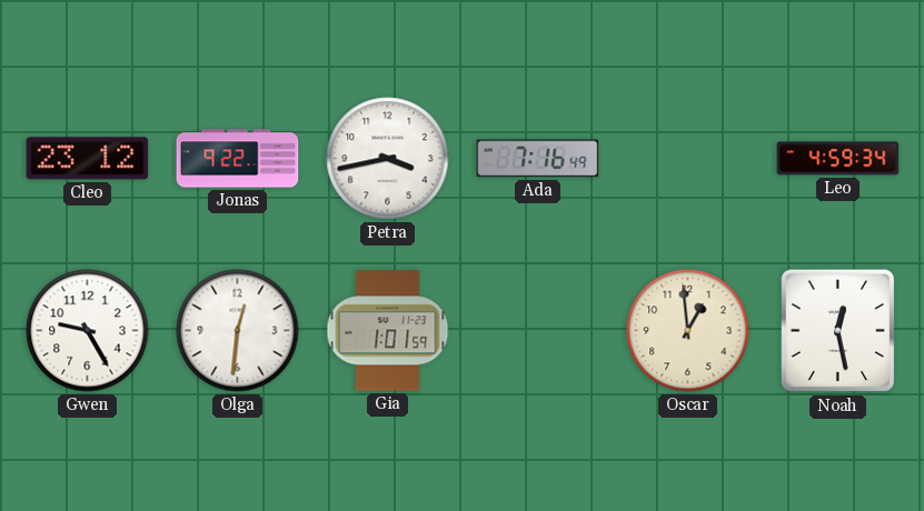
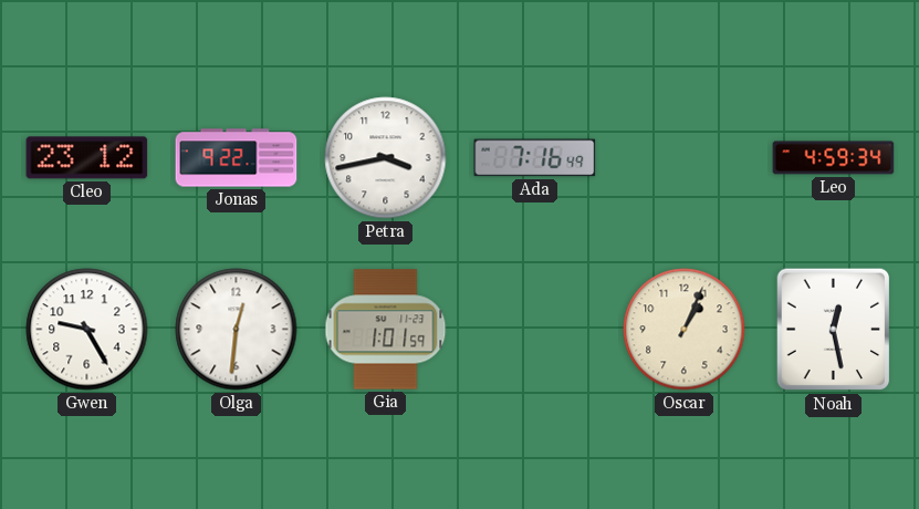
Oscar: 12:59 -> 1:04 (685, 330)
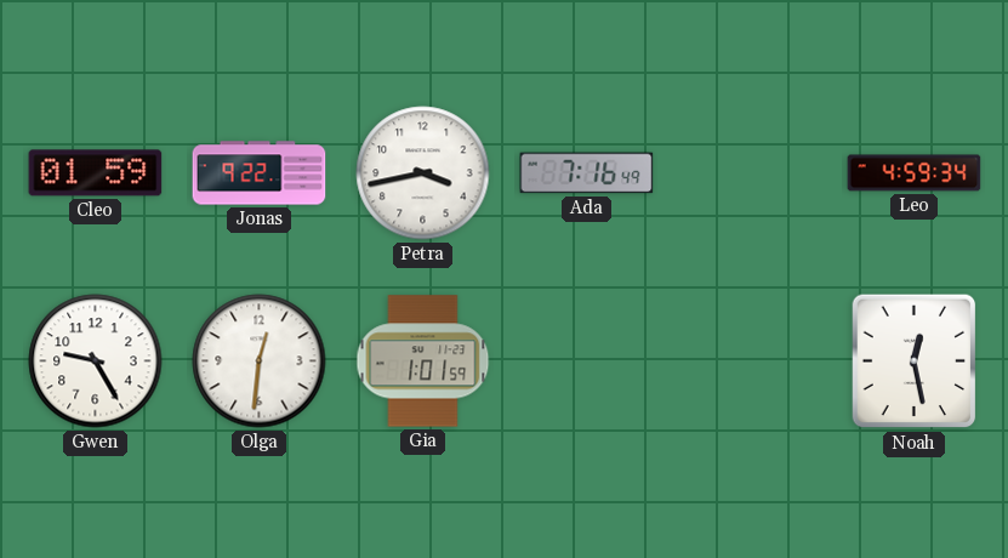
Cleo: 23:12 -> 01:59 (96, 173)
Oscar: 1:04 -> none (685, 330)
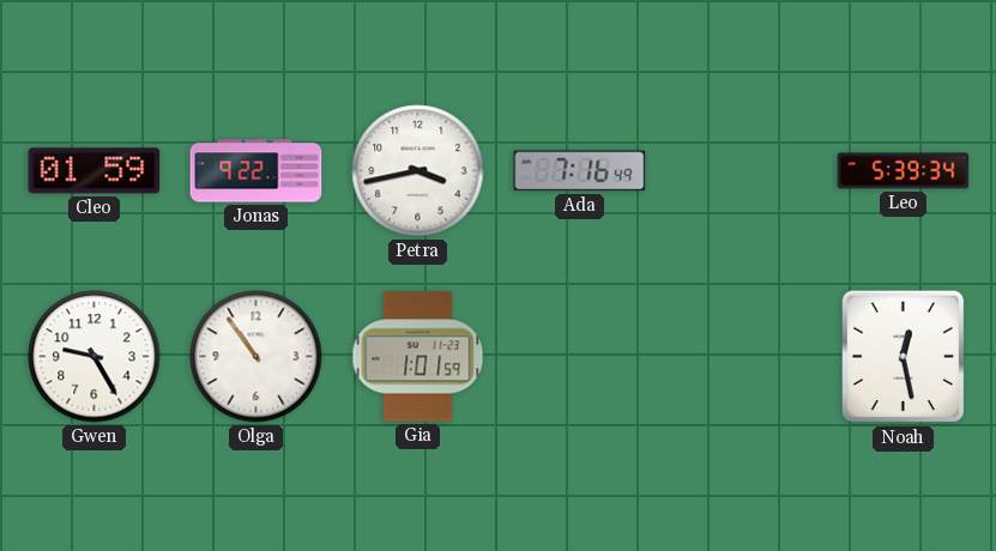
Leo: 4:59 -> 5:39 (904, 171)
Olga: 12:31 -> 10:54 (256, 357)
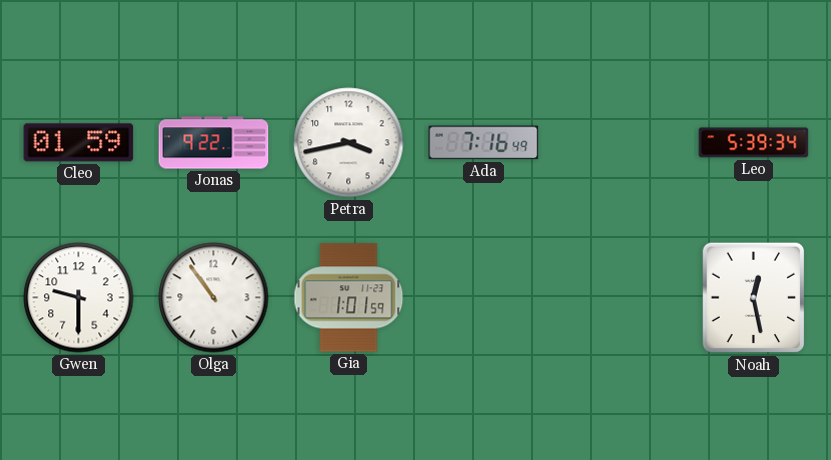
Gwen: 9:25 -> 9:30 (79, 298)
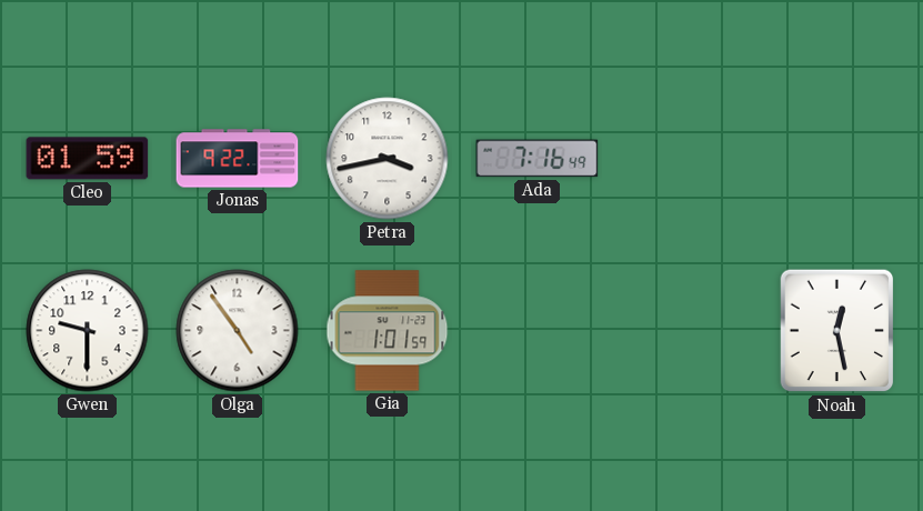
Leo: 5:39 -> none (754, 143)
Olga: 10:54 -> 4:54 (238, 331)
